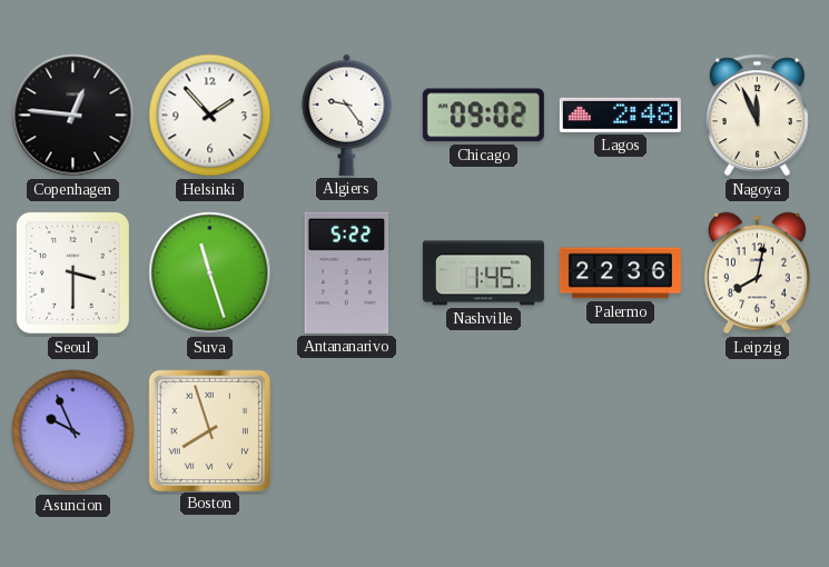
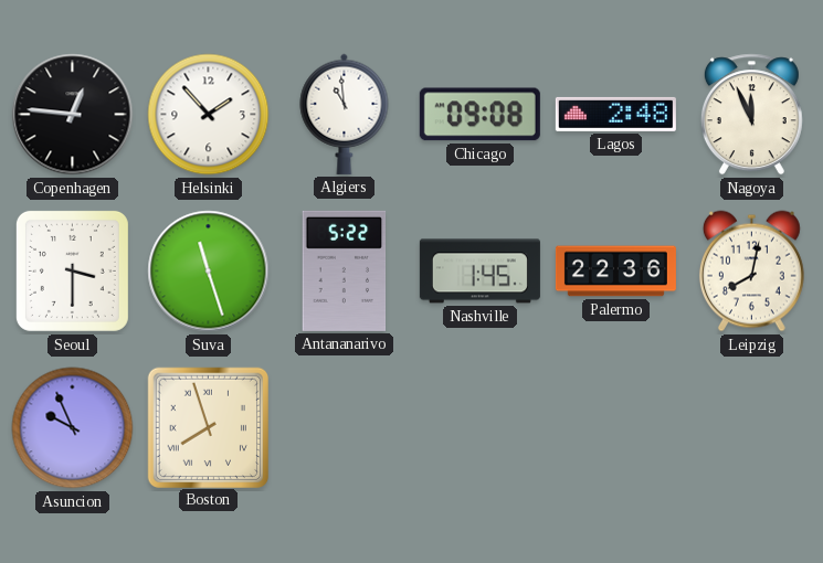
Algiers: 9:24 -> 10:59 (345, 114)
Chicago: 09:02 -> 09:08 (479, 115)
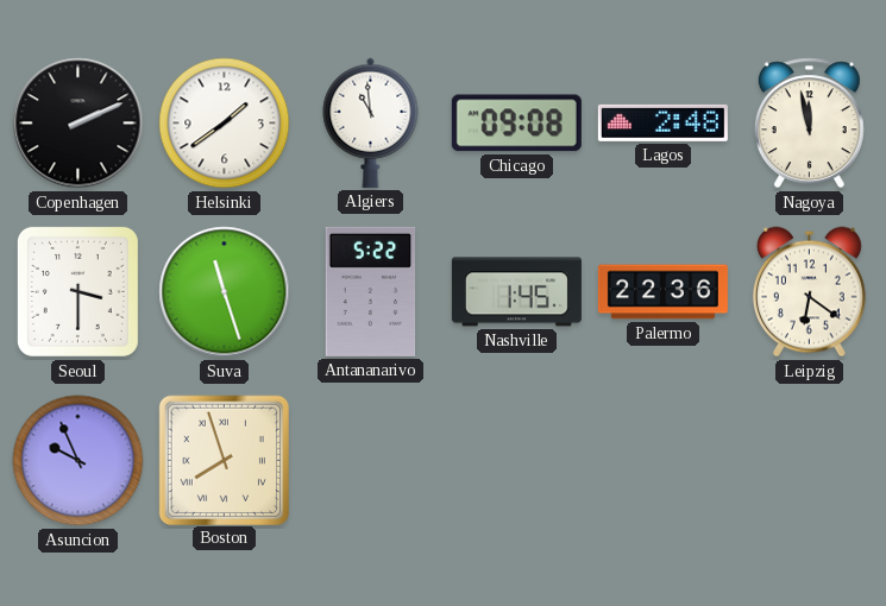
Copenhagen: 12:46 -> 2:11 (78, 124)
Helsinki: 1:53 -> 1:39 (225, 124)
Nagoya: 11:56 -> 11:58 (809, 124)
Leipzig: 8:02 -> 6:21 (809, 292)
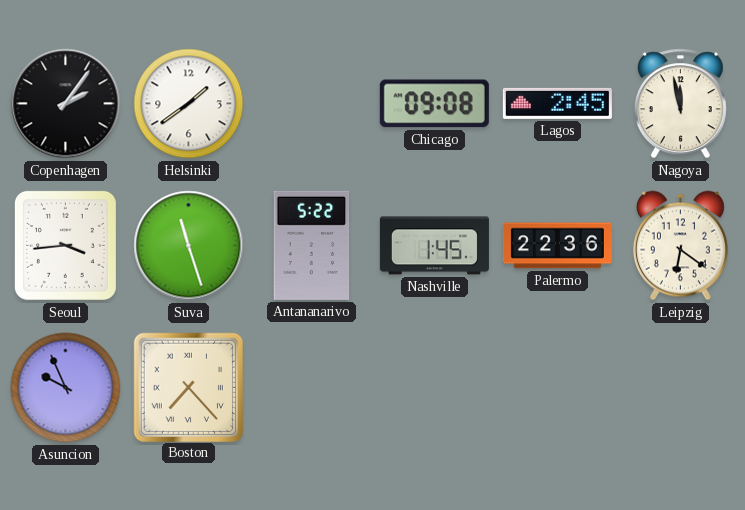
Copenhagen: 2:11 -> 2:06 (66, 104)
Algiers: 10:59 -> none (371, 122)
Lagos: 2:48 -> 2:45 (557, 103)
Seoul: 3:30 -> 3:44 (65, 245)
Boston: 7:57 -> 7:23 (188, 387)
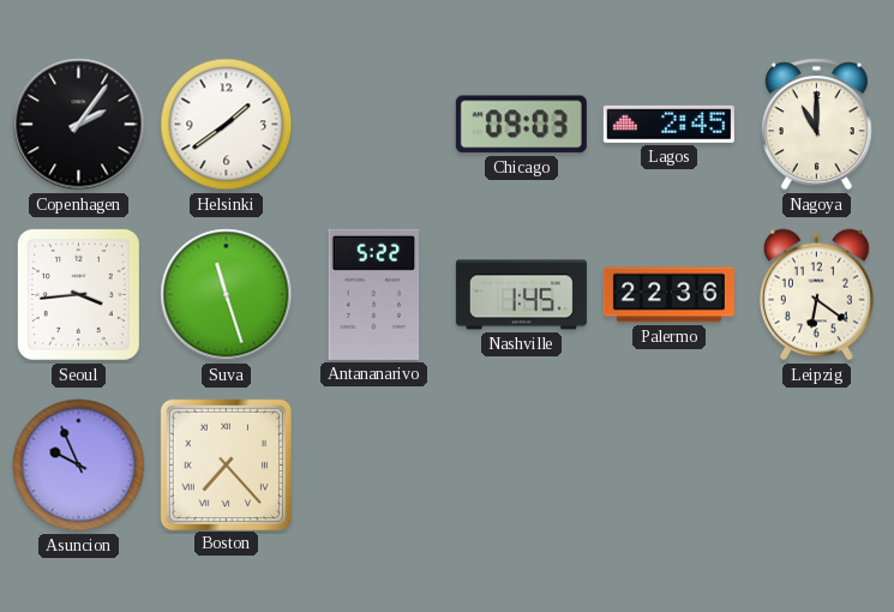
Chicago: 09:08 -> 09:03 (521, 125)
Nagoya: 11:58 -> 11:00 (816, 125)
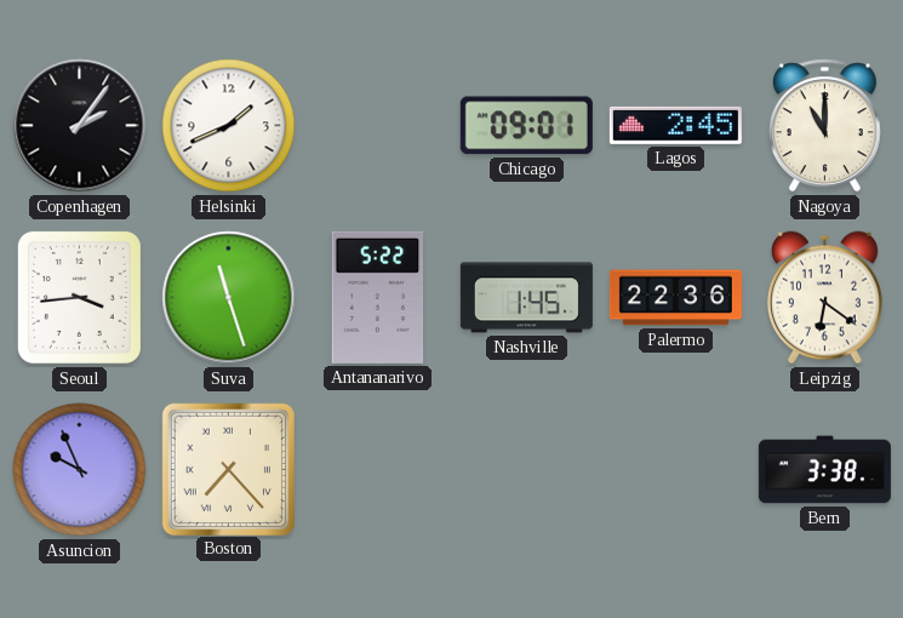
Helsinki: 1:39 -> 1:41 (229, 126)
Chicago: 09:03 -> 09:01 (526, 126)
Bern: none -> 3:38 (824, 470)
